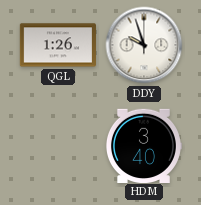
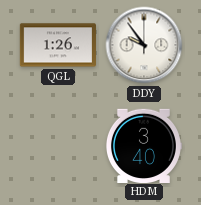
DDY: 9:57 -> 9:54 (144, 45)
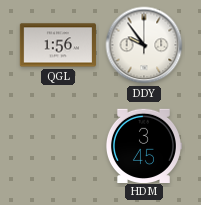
QGL: 1:26 -> 1:56 (57, 45)
HDM: 3:40 -> 3:45 (143, 145)
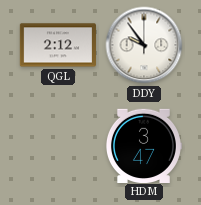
QGL: 1:56 -> 2:12 (57, 45)
HDM: 3:45 -> 3:47 (143, 145)
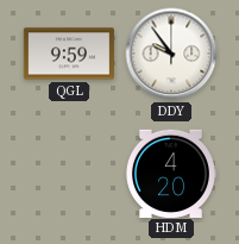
QGL: 2:12 -> 9:59 (68, 54)
HDM: 3:47 -> 4:20 (170, 173)
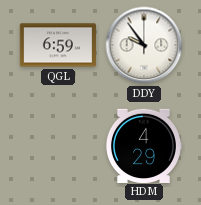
QGL: 9:59 -> 6:59 (57, 45)
HDM: 4:20 -> 4:29 (143, 145)
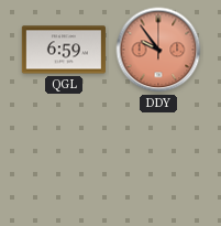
DDY dial: white -> salmon (158, 50)
HDM: 4:29 -> none (143, 145)
